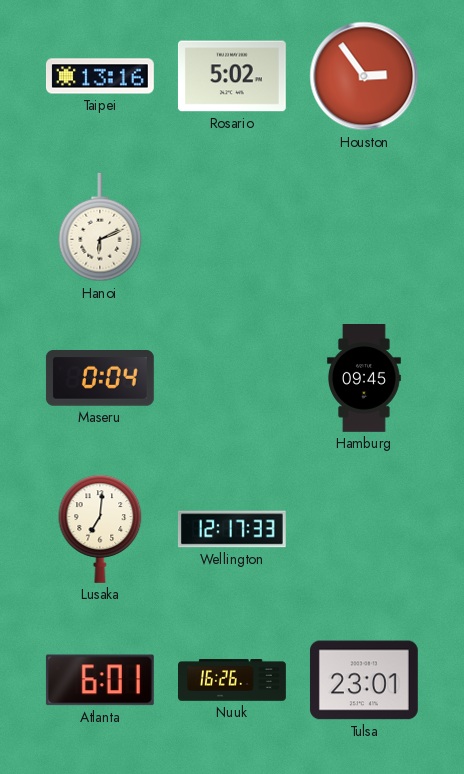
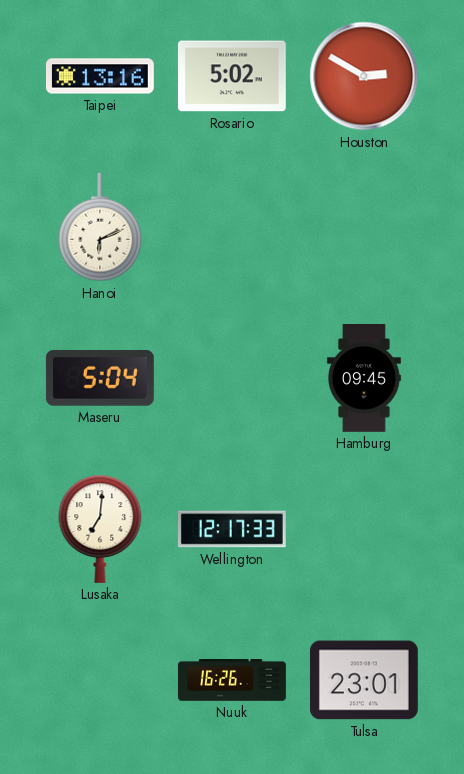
Houston: 2:54 -> 2:50 (364, 76)
Maseru: 0:04 -> 5:04 (100, 379)
Atlanta: 6:01 -> none (100, 680)
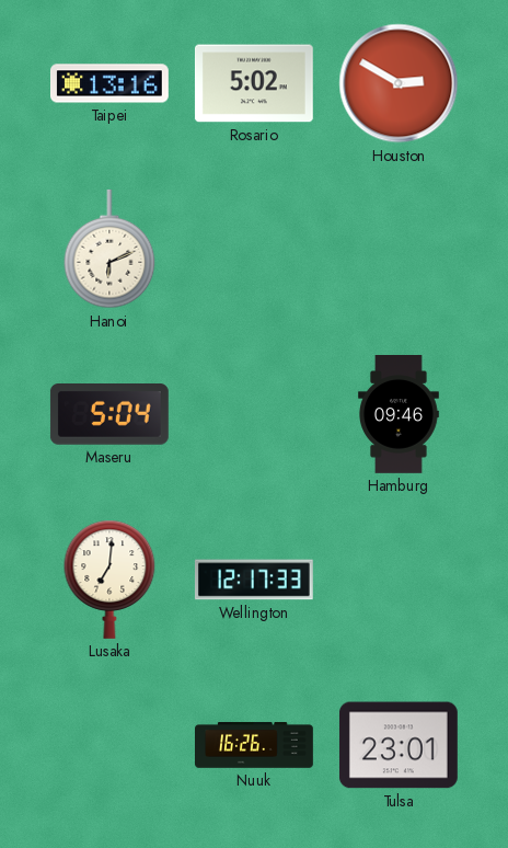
Hamburg: 09:45 -> 09:46 (400, 415)
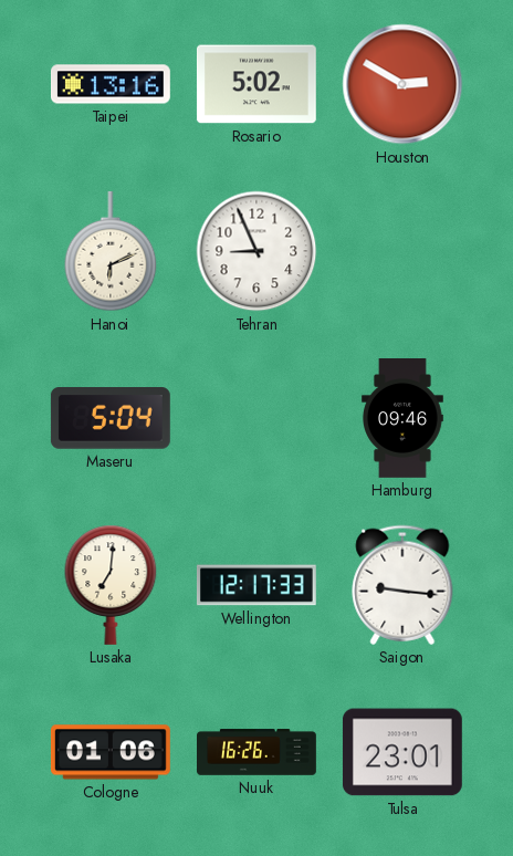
Tehran: none -> 8:56 (256, 251)
Saigon: none -> 9:16 (402, 585)
Cologne: none -> 01:06 (111, 752)
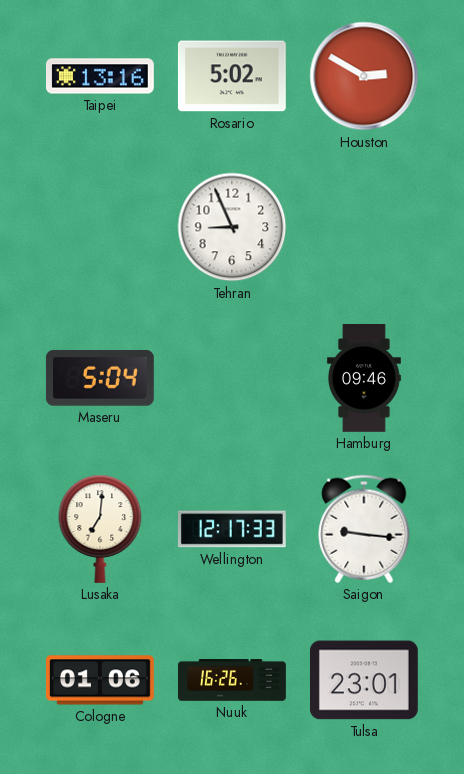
Hanoi: 6:11 -> none (111, 251)
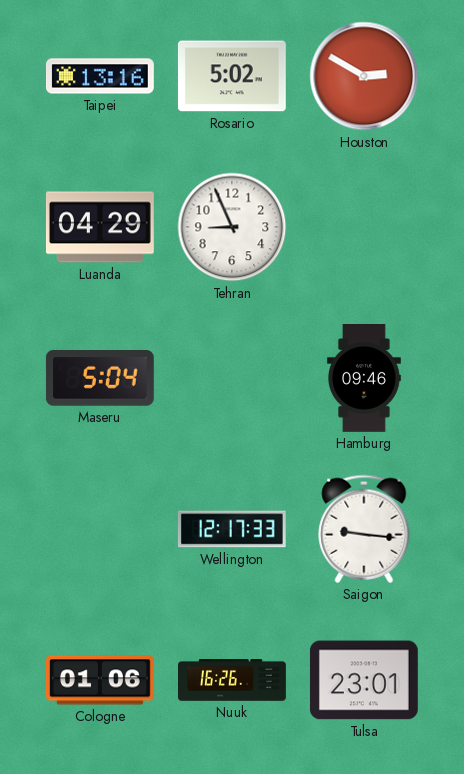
Luanda: none -> 04:29 (100, 227)
Lusaka: 7:01 -> none (100, 529)
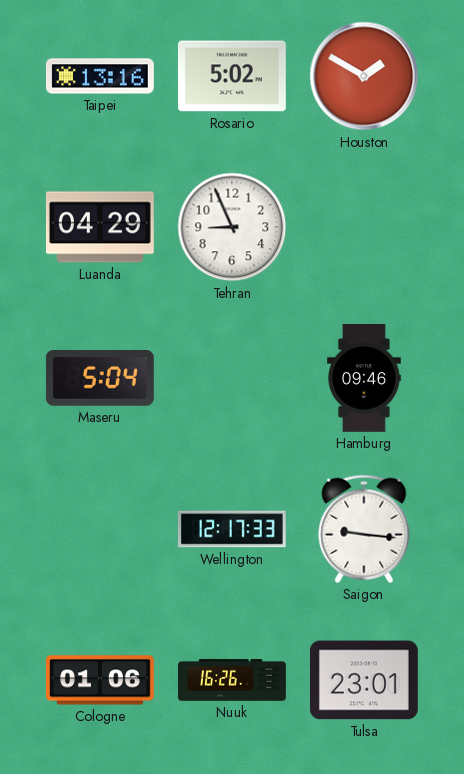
Houston: 2:50 -> 1:50 (364, 76)
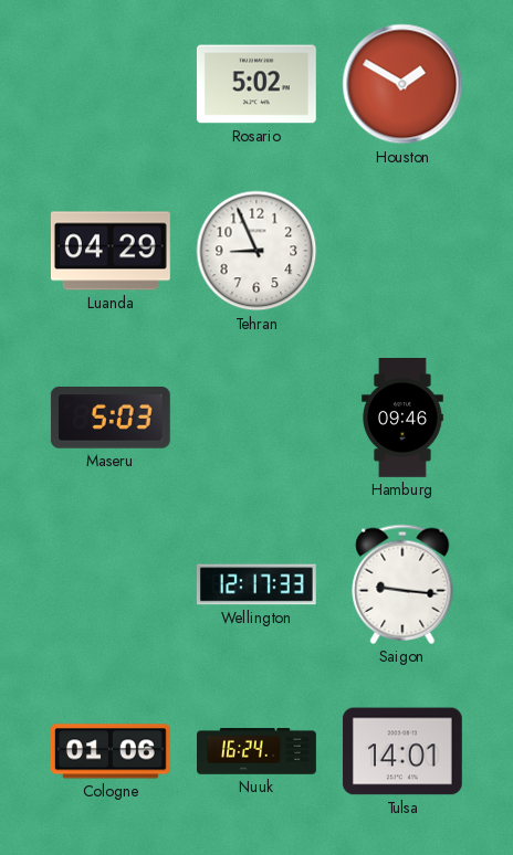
Taipei: 13:16 -> none (101, 76)
Maseru: 5:04 -> 5:03 (111, 419)
Nuuk: 16:26 -> 16:24 (258, 751)
Tulsa: 23:01 -> 14:01 (402, 751)
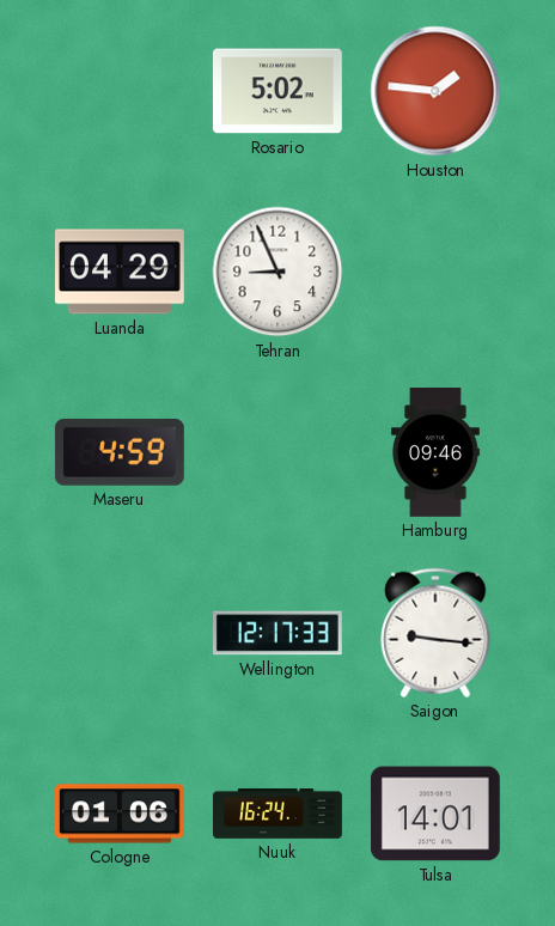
Houston: 1:50 -> 1:46 (435, 91)
Maseru: 5:03 -> 4:59 (120, 453)
